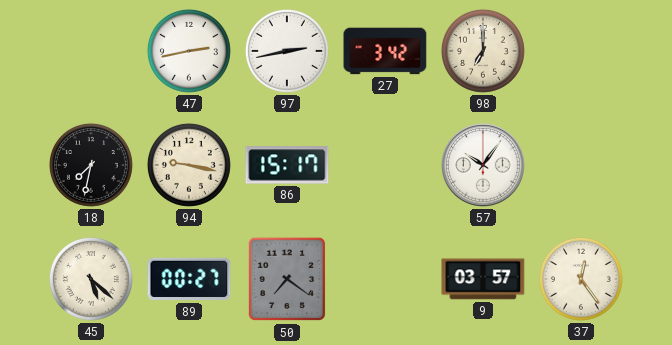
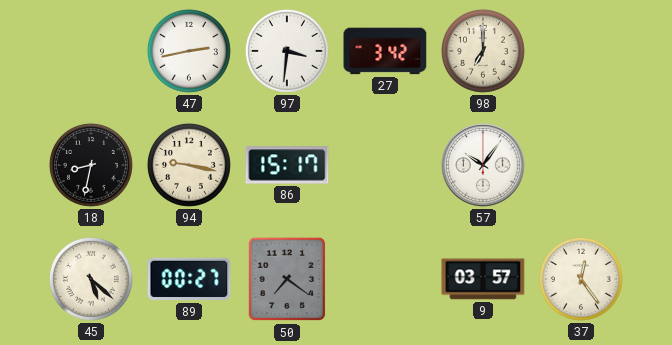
97: 2:43 -> 3:31 (287, 51)
18: 7:32 -> 8:32 (91, 165)
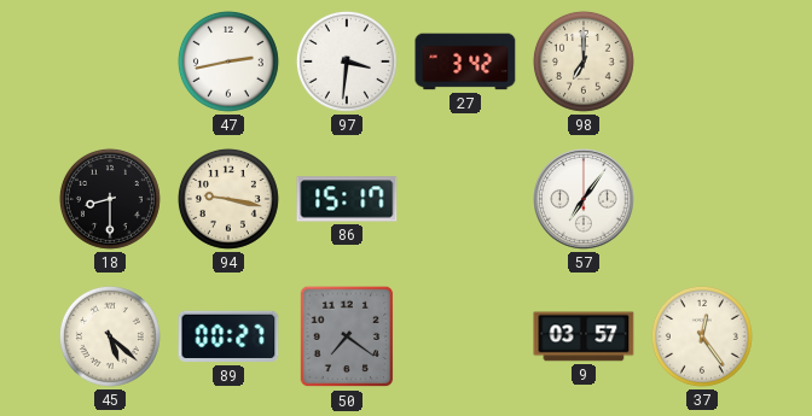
18: 8:32 -> 8:30 (110, 199)
57: 10:06 -> 7:06 (584, 199)
